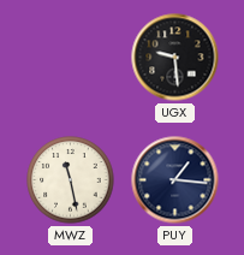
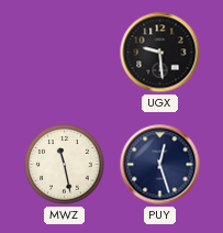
PUY: 1:16 -> 12:27 (160, 165)
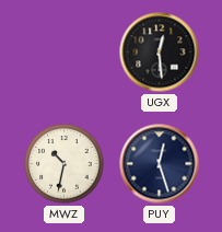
UGX: 9:29 -> 12:29 (160, 53)
MWZ: 11:28 -> 10:32 (65, 164)
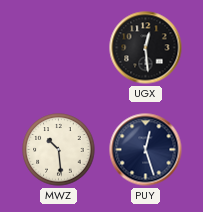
MWZ: 10:32 -> 10:29 (59, 150)
